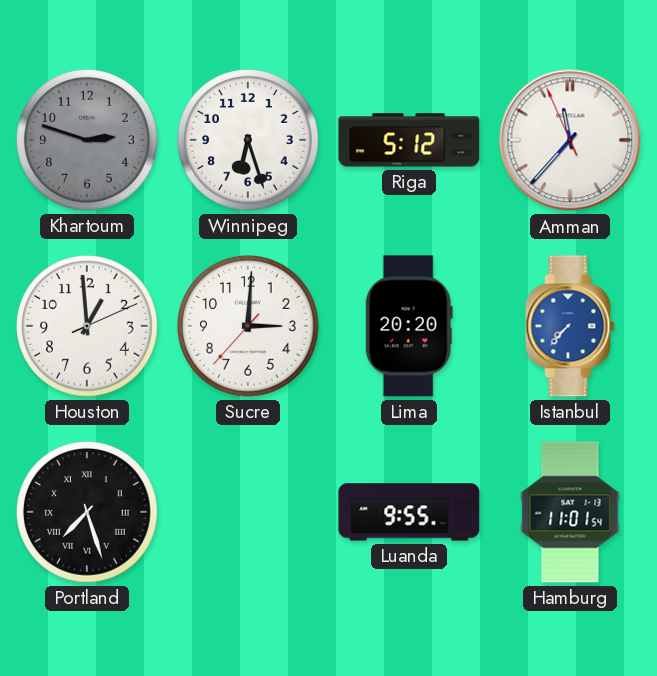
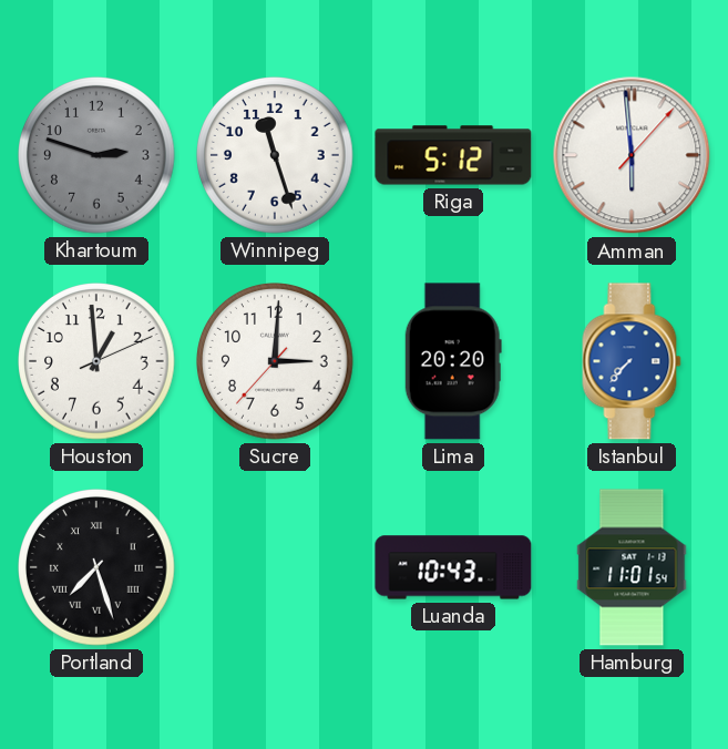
Winnipeg: 6:27 -> 11:27 (275, 155)
Amman: 11:36 -> 5:59 (632, 155)
Luanda: 9:55 -> 10:43 (453, 567)
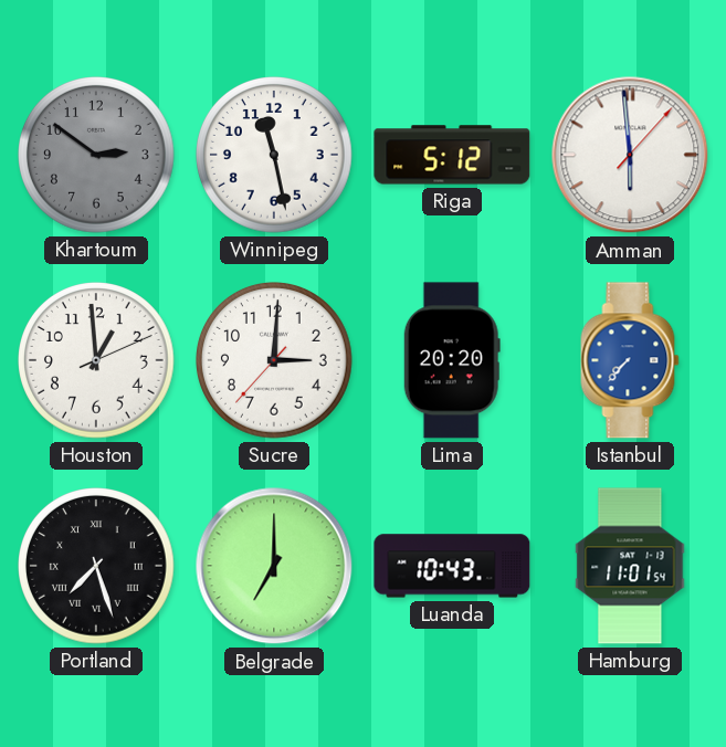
Khartoum: 2:48 -> 2:51 (96, 155)
Winnipeg: 11:27 -> 11:28 (274, 155)
Belgrade: none -> 7:00 (274, 566)
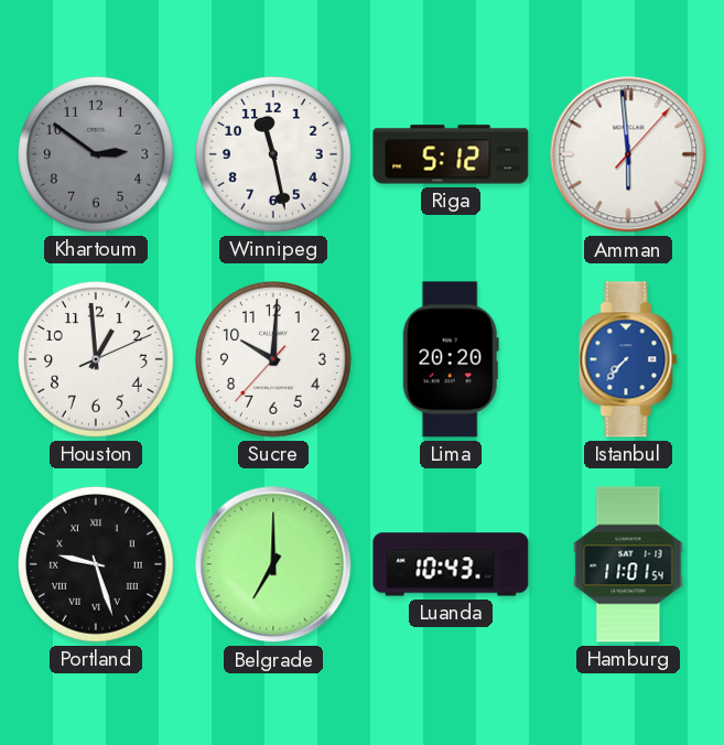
Sucre: 3:00 -> 10:00 (273, 359)
Portland: 7:27 -> 9:27 (96, 564)
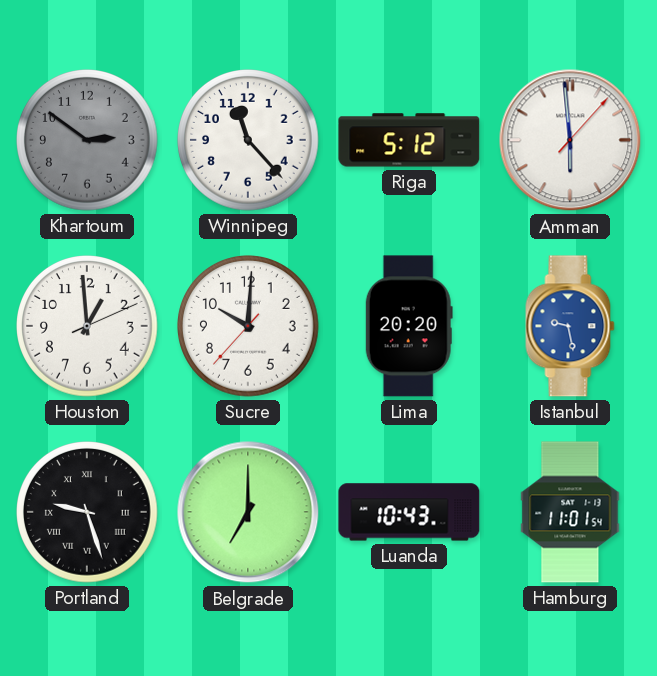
Winnipeg: 11:28 -> 11:23 (248, 140)
Istanbul: 7:37 -> 9:28 (570, 326)
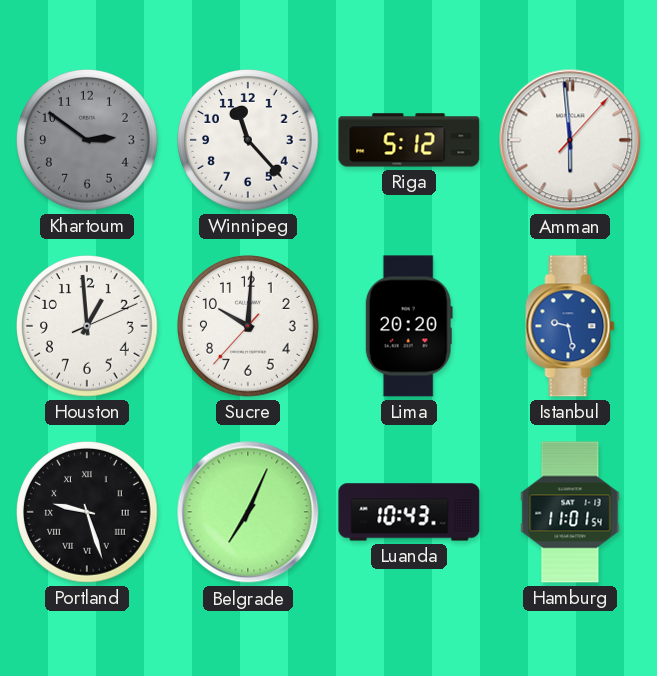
Belgrade: 7:00 -> 7:04 (248, 512)
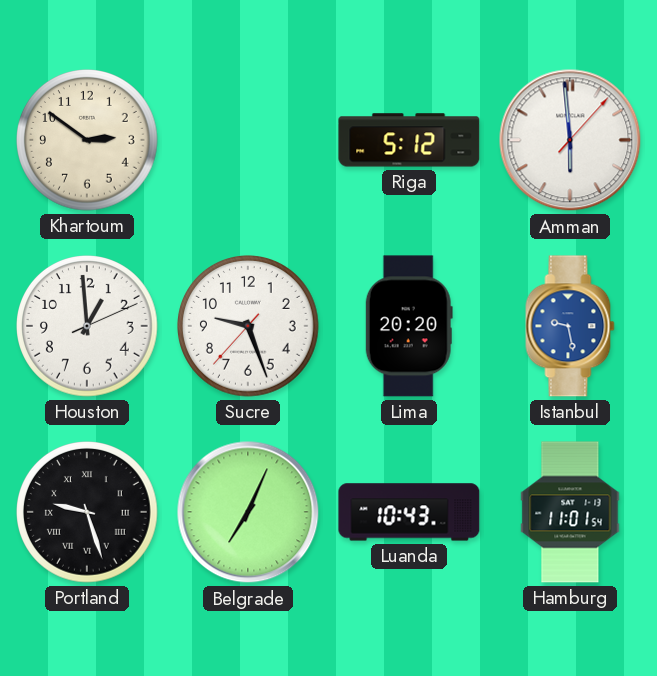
Khartoum dial: grey -> cream (87, 140)
Winnipeg: 11:23 -> none (248, 140)
Sucre: 10:00 -> 9:26 (248, 326)
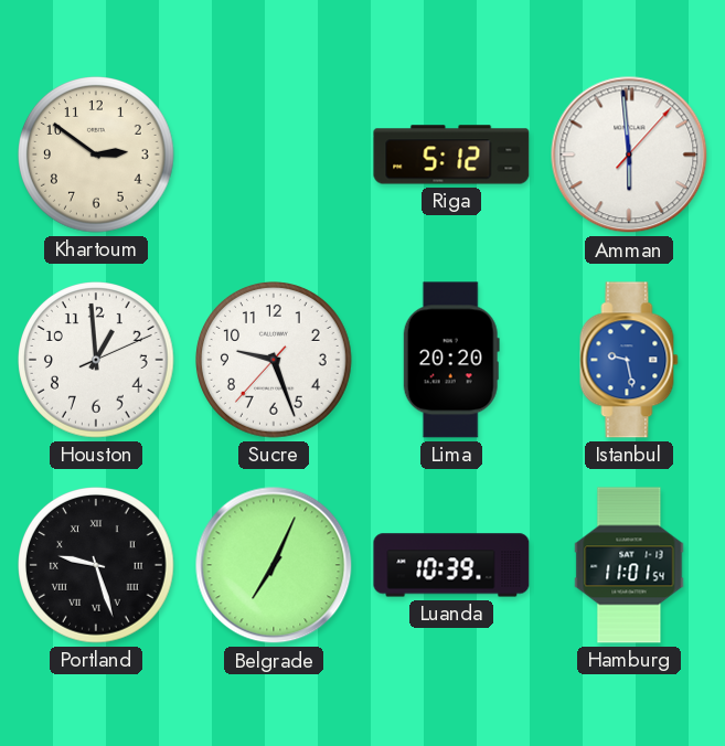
Luanda: 10:43 -> 10:39 (451, 565)
